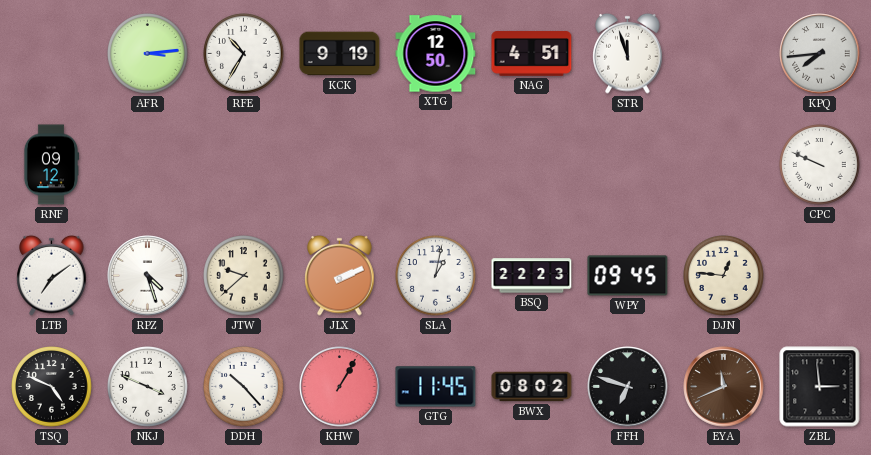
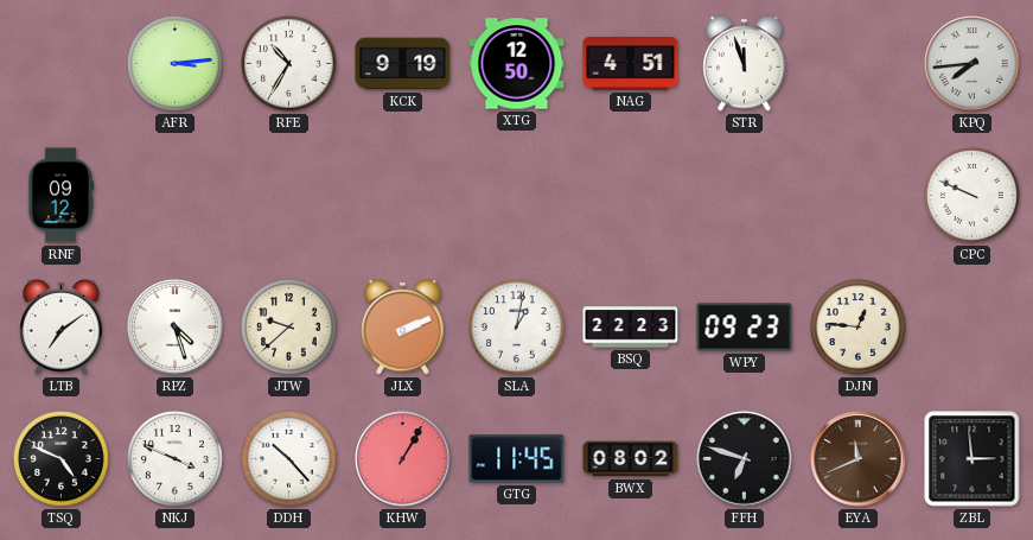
WPY: 09:45 -> 09:23 (745, 328)
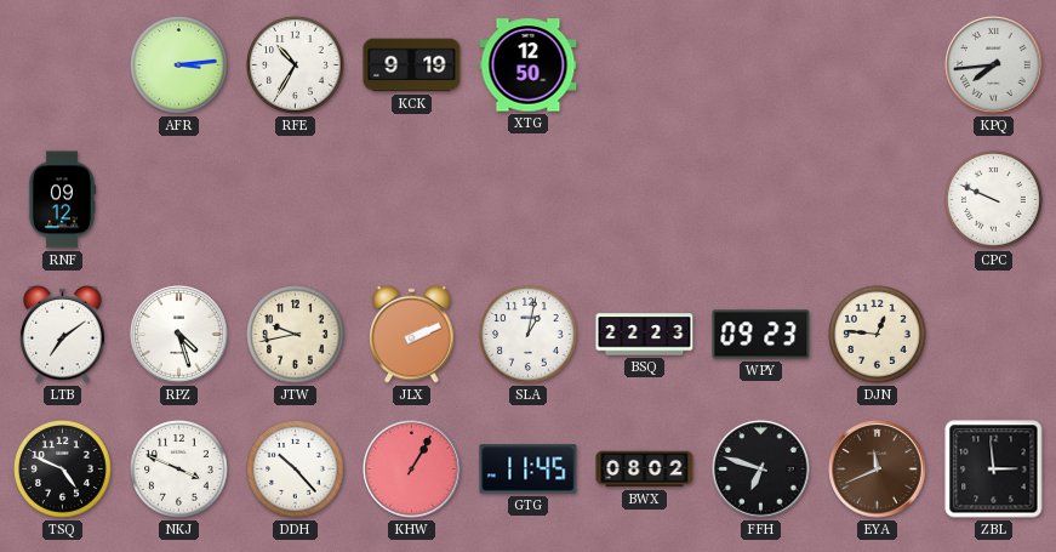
NAG: 4:51 -> none (631, 64)
STR: 11:57 -> none (745, 63)
JTW: 9:38 -> 9:43 (296, 335)
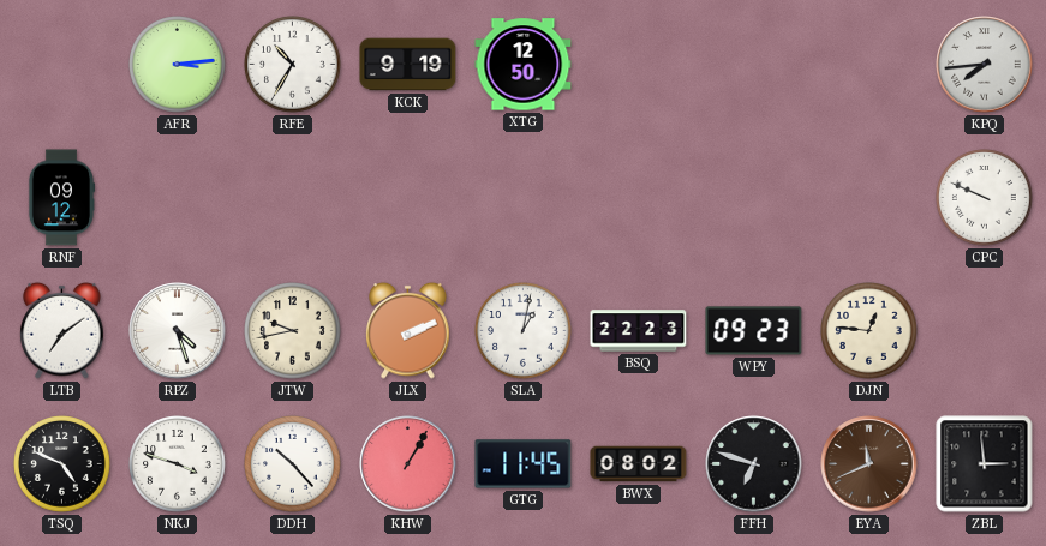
NKJ: 3:49 -> 3:48 (178, 464)
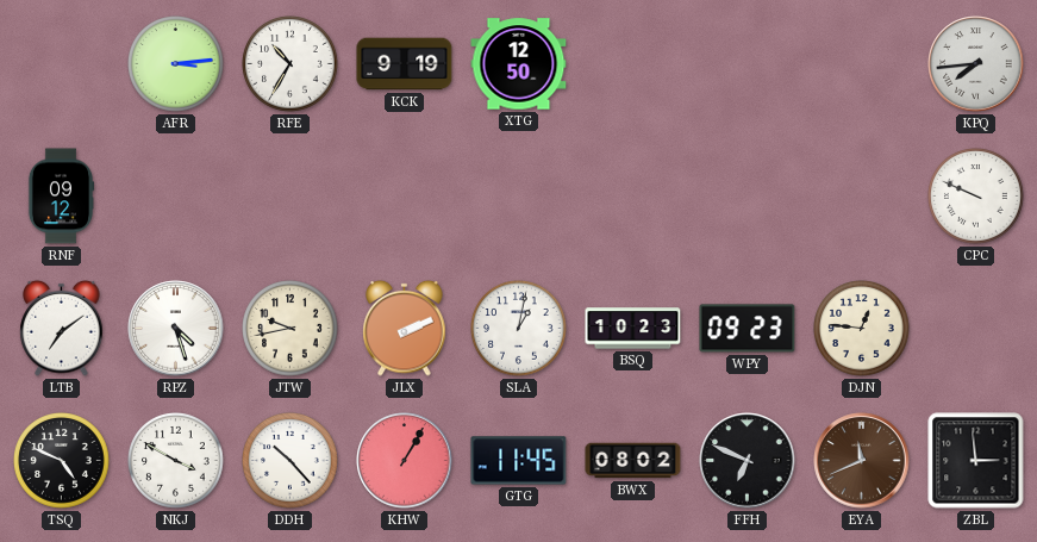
BSQ: 22:23 -> 10:23 (633, 329)
NKJ: 3:48 -> 3:50 (176, 461)
FFH: 6:48 -> 6:49 (748, 461)
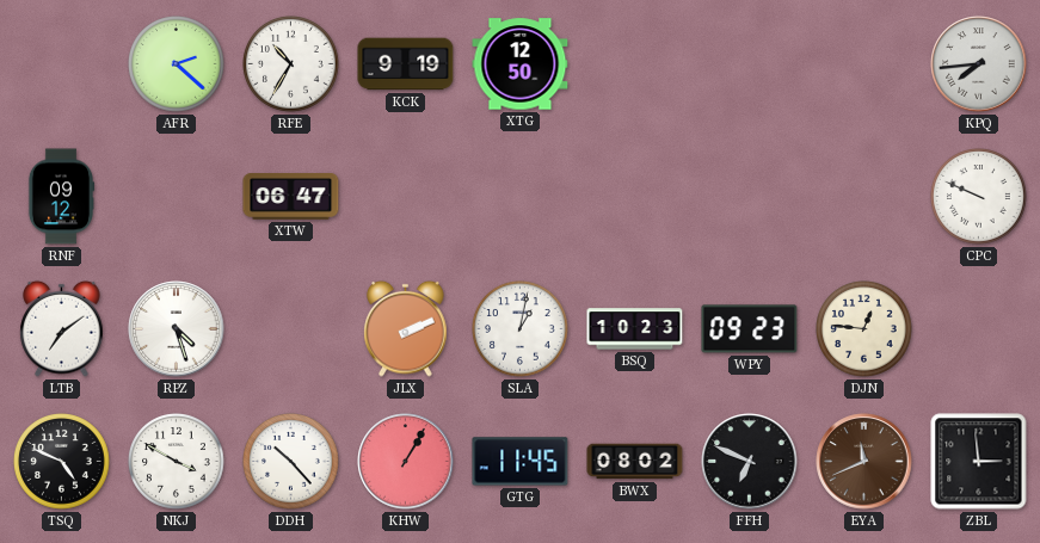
AFR: 3:14 -> 2:22 (177, 64)
XTW: none -> 06:47 (291, 197)
JTW: 9:43 -> none (291, 329)
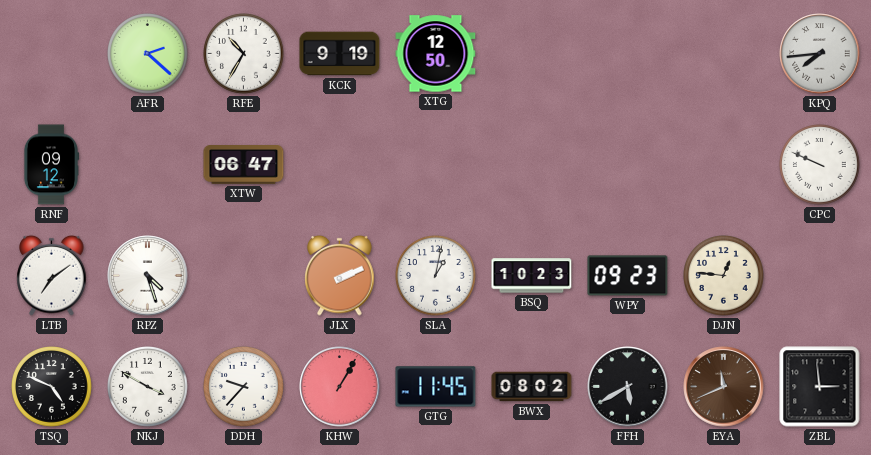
DDH: 10:23 -> 9:37 (244, 387)
FFH: 6:49 -> 5:40 (628, 387)
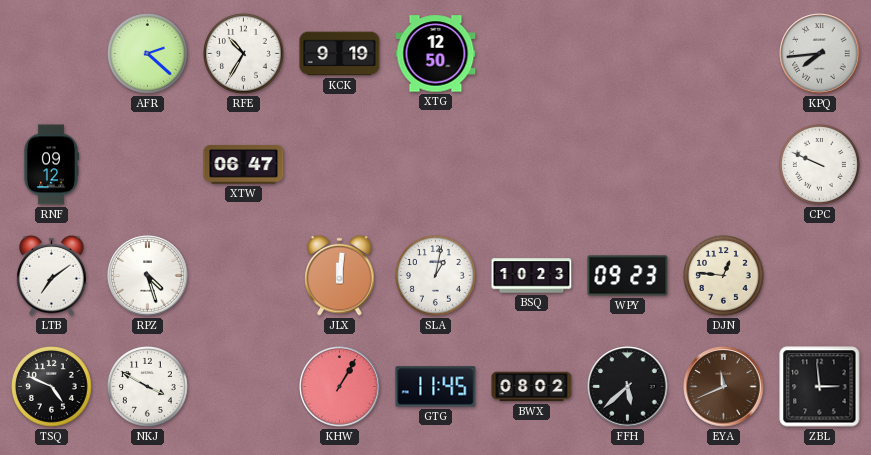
JLX: 2:11 -> 12:01 (340, 275)
DDH: 9:37 -> none (244, 387)
FFH: 5:40 -> 5:38 (628, 387)
